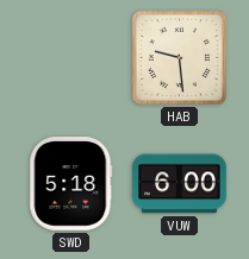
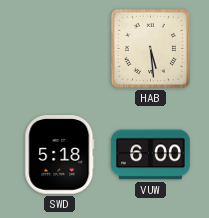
HAB: 9:29 -> 5:29 (150, 48)
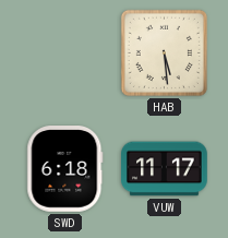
SWD: 5:18 -> 6:18 (65, 169)
VUW: 6:00 -> 11:17 (165, 169)
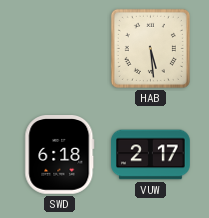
VUW: 11:17 -> 2:17 (151, 155)
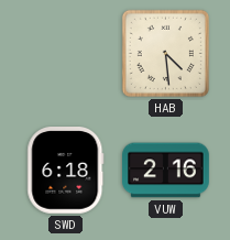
HAB: 5:29 -> 4:29 (165, 53)
VUW: 2:17 -> 2:16 (166, 171)
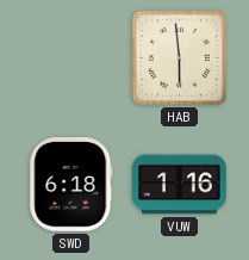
HAB: 4:29 -> 5:59 (179, 57)
VUW: 2:16 -> 1:16 (180, 185)
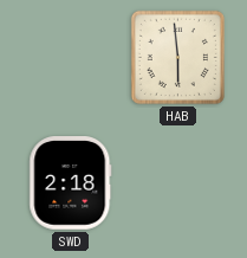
SWD: 6:18 -> 2:18 (71, 183)
VUW: 1:16 -> none (180, 185)
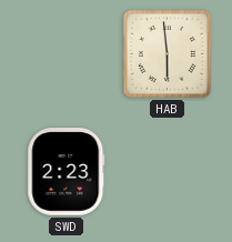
SWD: 2:18 -> 2:23 (67, 172)
